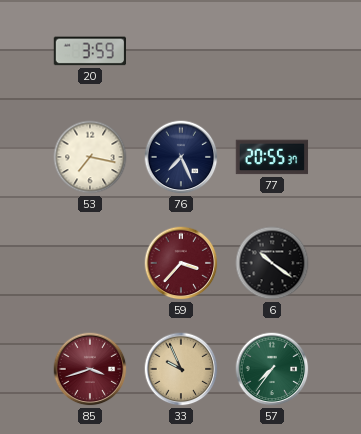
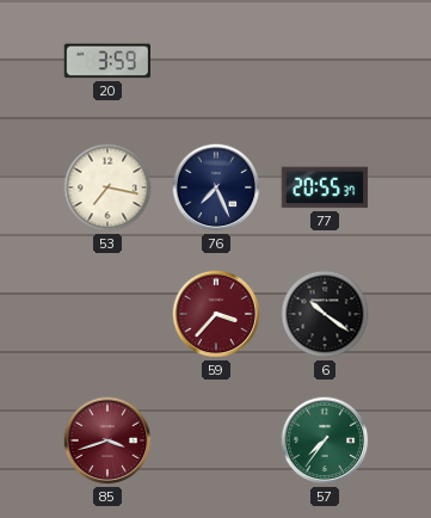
33: 9:56 -> none (181, 369)
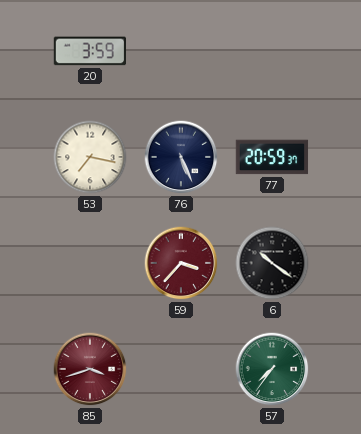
76: 7:26 -> 5:26 (181, 157)
77: 20:55 -> 20:59 (272, 157)
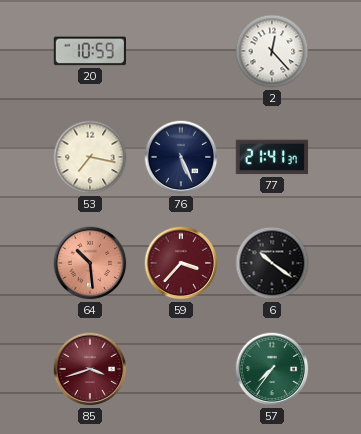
20: 3:59 -> 10:59 (89, 51)
2: none -> 12:23 (272, 51)
77: 20:59 -> 21:41 (272, 157)
64: none -> 10:29 (90, 263)
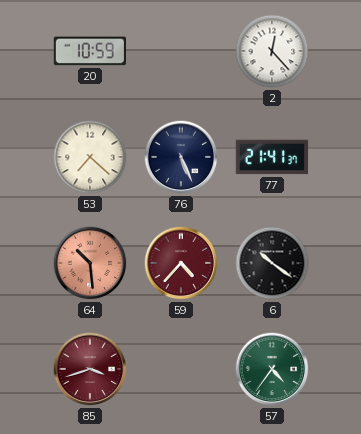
53: 7:17 -> 7:22 (90, 157)
59: 3:37 -> 4:37 (181, 263)
57: 7:36 -> 4:36 (272, 369)
